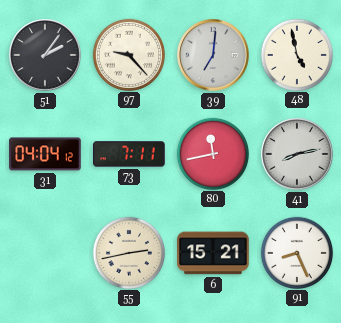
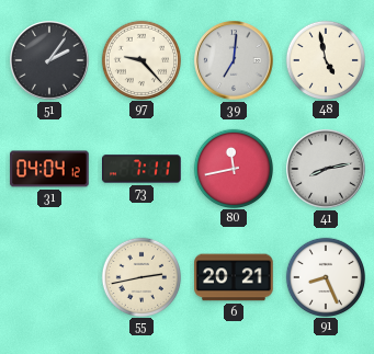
6: 15:21 -> 20:21 (234, 277)
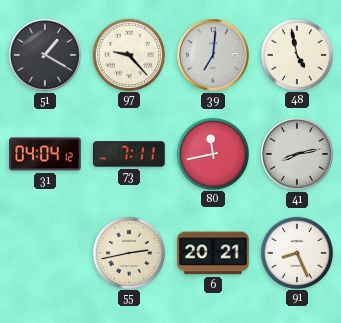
51: 2:06 -> 1:20 (45, 55)
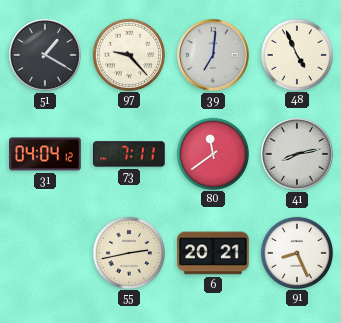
48: 4:58 -> 4:56 (296, 54)
80: 11:43 -> 11:39 (212, 153)
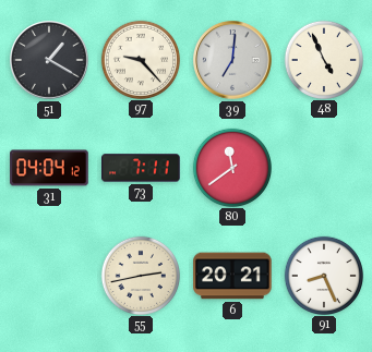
41: 8:13 -> none (297, 154)
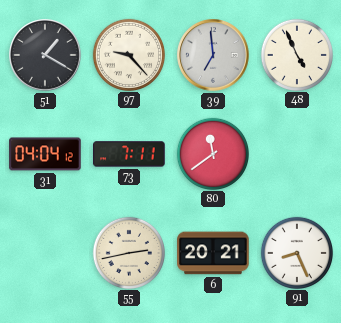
39: 7:01 -> 6:59 (213, 55)
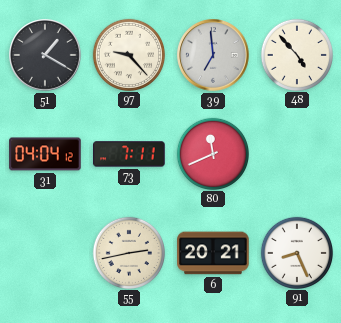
48: 4:56 -> 4:53 (296, 54)
80: 11:39 -> 11:41 (212, 153)
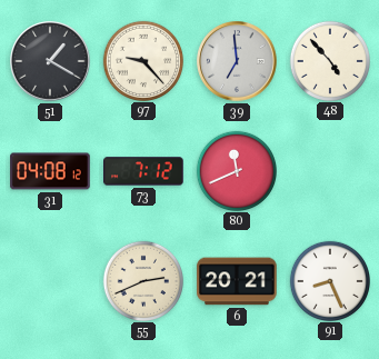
31: 04:04 -> 04:08 (50, 171)
73: 7:11 -> 7:12 (143, 171)
55: 2:43 -> 2:41 (142, 280)
